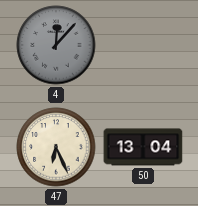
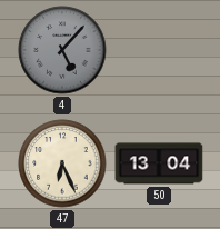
4: 12:07 -> 5:07 (62, 50)
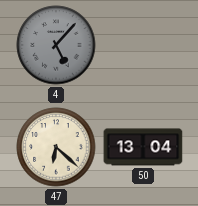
47: 6:26 -> 6:22 (56, 147)
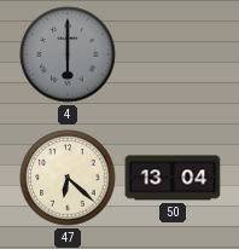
4: 5:07 -> 6:00 (68, 54)
